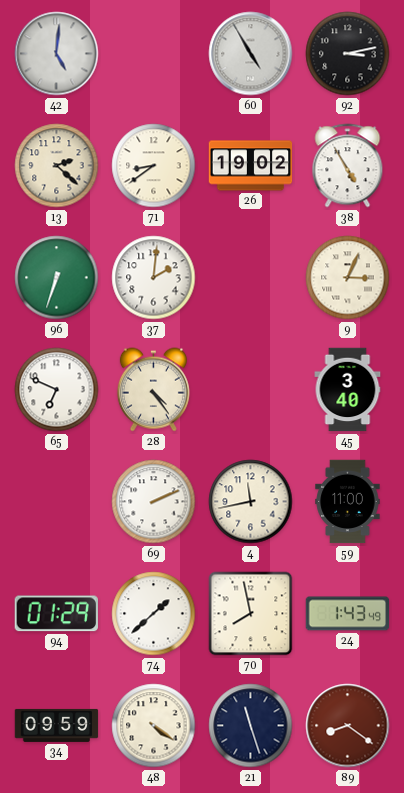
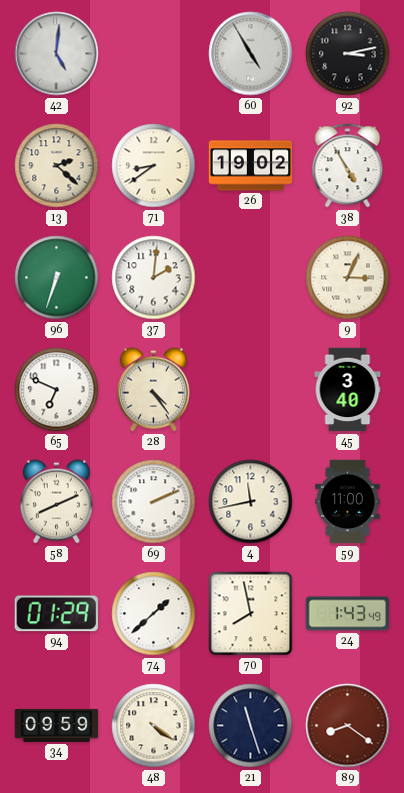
58: none -> 8:11 (56, 502)
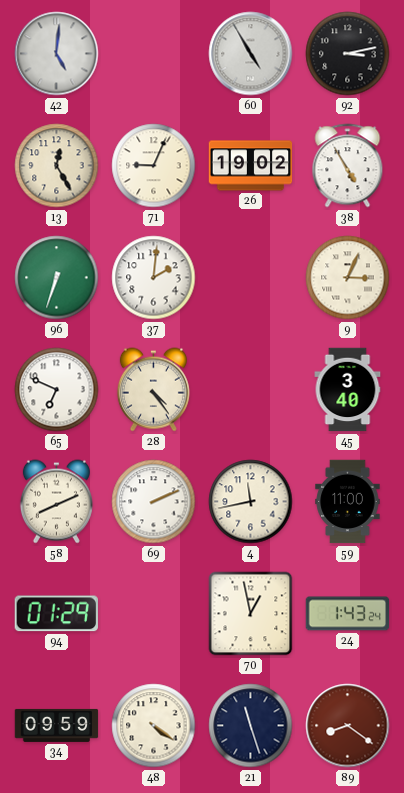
13: 2:22 -> 12:25 (57, 166)
71: 8:39 -> 9:04 (154, 166)
74: 1:38 -> none (154, 614)
70: 7:58 -> 12:58 (251, 614)
24: 1:43:49 -> 1:43:24 (348, 614)
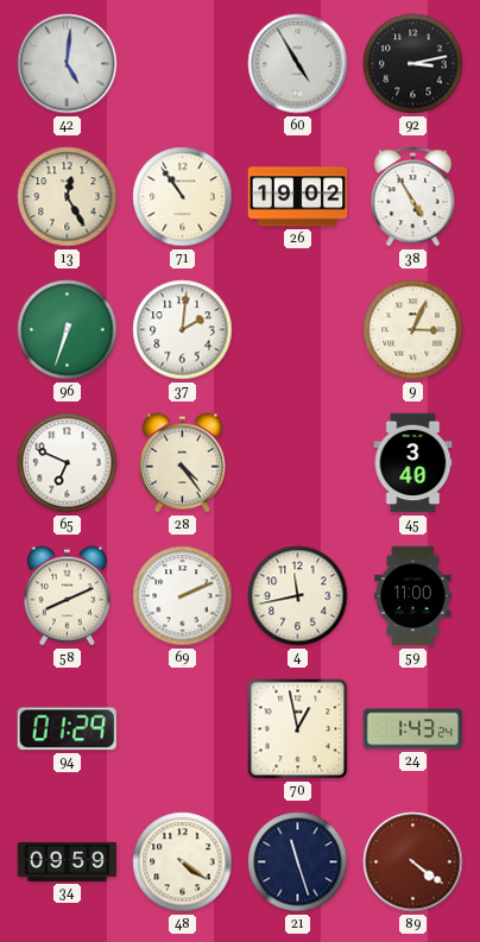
71: 9:04 -> 10:54 (183, 197)
89: 8:21 -> 4:21 (413, 862)
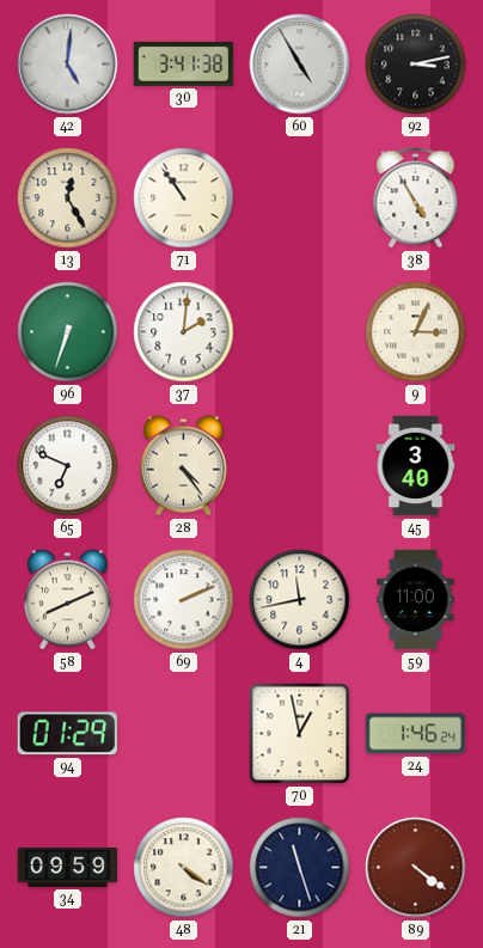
30: none -> 3:41 (184, 63)
26: 19:02 -> none (298, 197)
24: 1:43 -> 1:46 (416, 734)
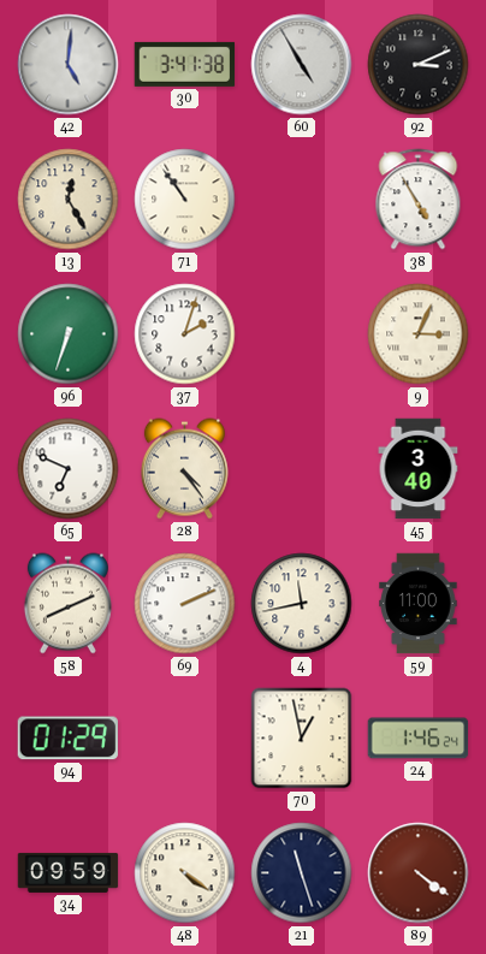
92: 3:13 -> 3:11 (419, 65)
37: 2:01 -> 2:03 (185, 334)
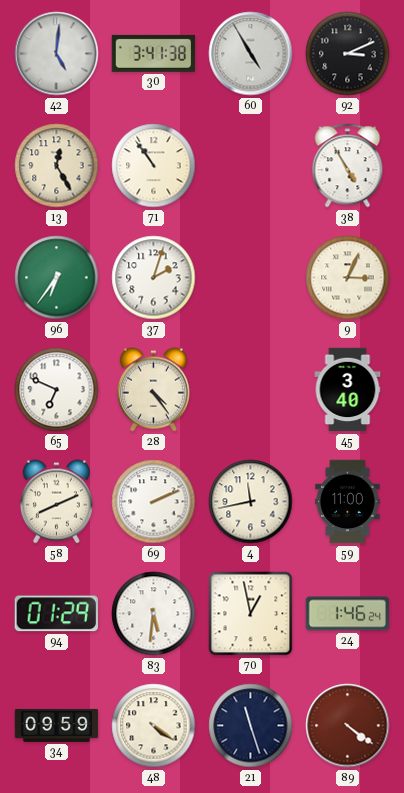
96: 6:33 -> 6:36 (57, 278)
83: none -> 5:31 (154, 614)
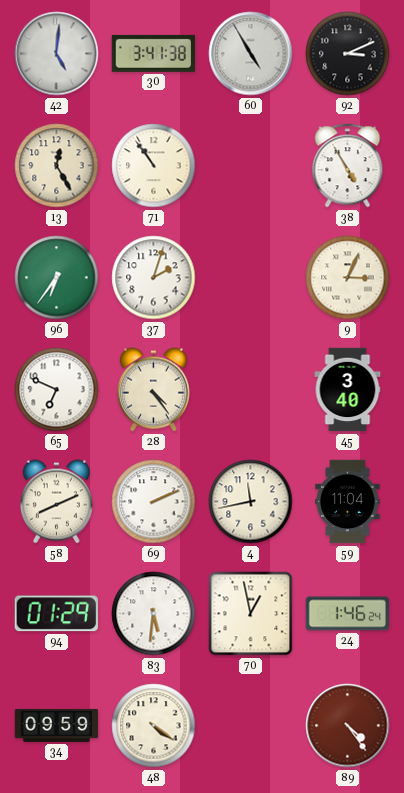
59: 11:00 -> 11:04 (348, 502)
21: 11:27 -> none (251, 726)
89: 4:21 -> 4:24 (348, 726)
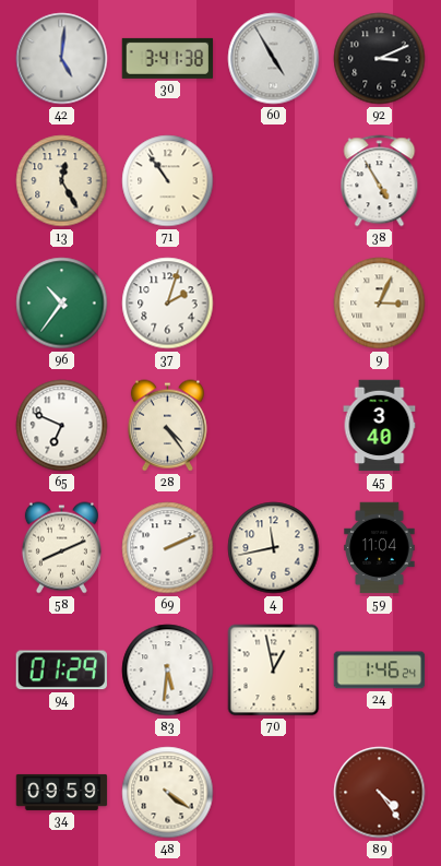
96: 6:36 -> 10:36 (62, 304)
